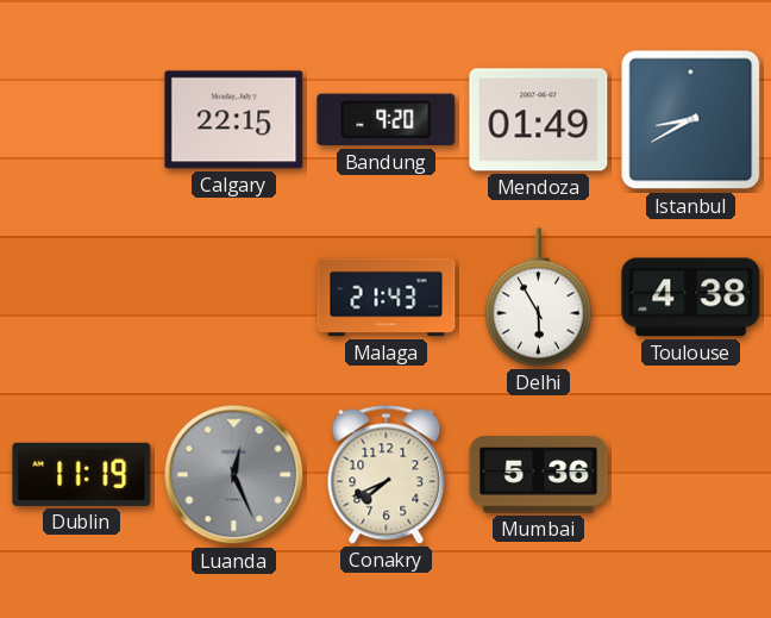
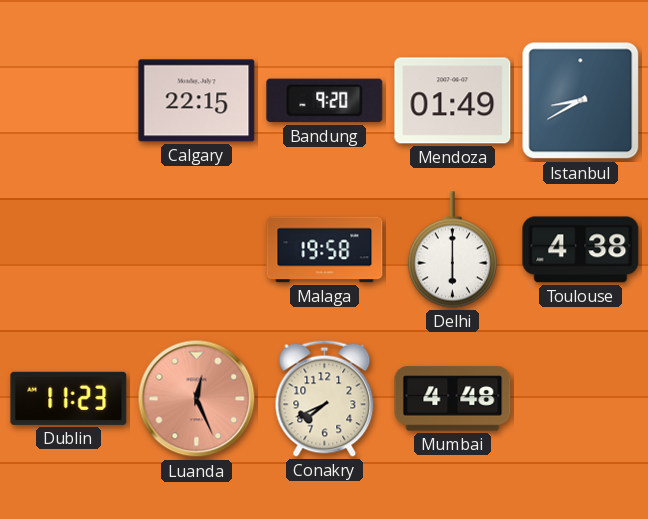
Malaga: 21:43 -> 19:58 (325, 250)
Delhi: 5:55 -> 6:00 (452, 250)
Dublin: 11:19 -> 11:23 (69, 398)
Luanda dial: grey -> salmon (197, 399)
Mumbai: 5:36 -> 4:48 (453, 399)
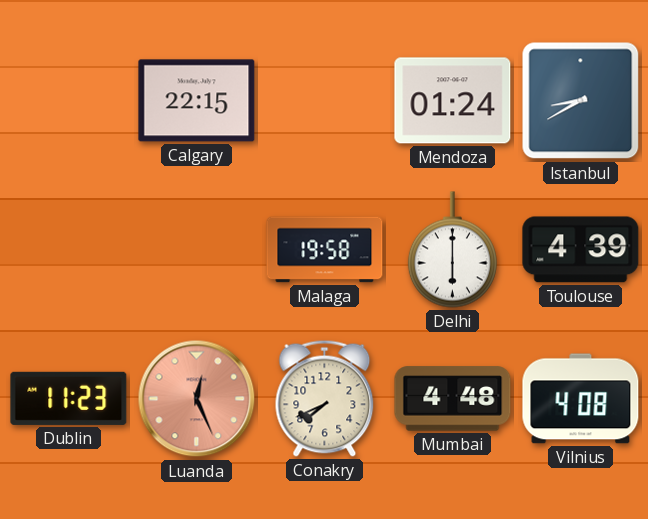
Bandung: 9:20 -> none (325, 101)
Mendoza: 01:49 -> 01:24 (453, 101)
Toulouse: 4:38 -> 4:39 (581, 250)
Vilnius: none -> 4:08 (581, 399)
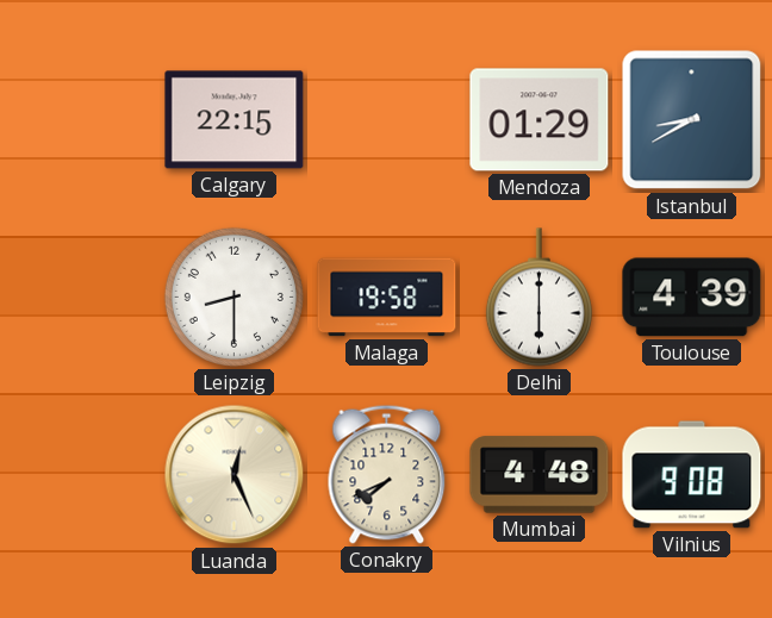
Mendoza: 01:24 -> 01:29 (540, 120)
Leipzig: none -> 8:30 (234, 296)
Dublin: 11:23 -> none (69, 398)
Luanda dial: salmon -> cream (235, 475)
Vilnius: 4:08 -> 9:08 (692, 475)
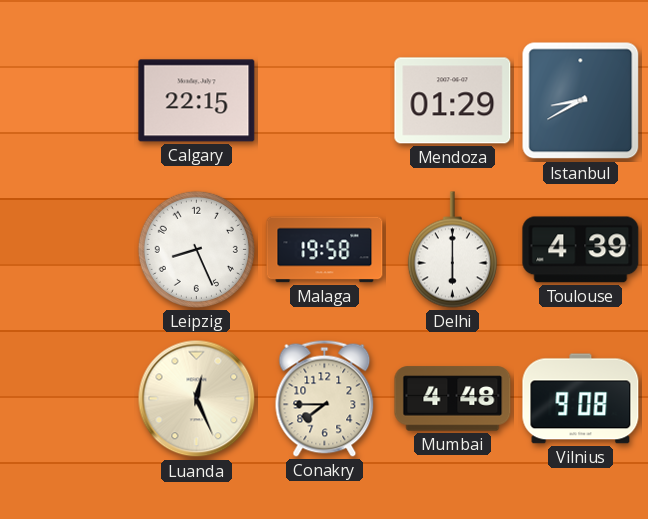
Leipzig: 8:30 -> 8:26 (196, 249)
Conakry: 7:41 -> 7:45 (325, 398)
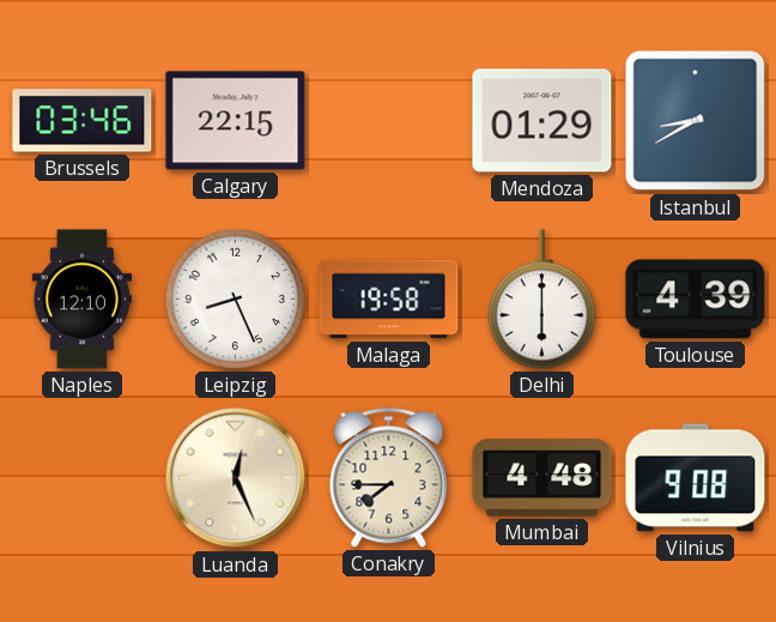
Brussels: none -> 03:46 (83, 121)
Naples: none -> 12:10 (81, 300)
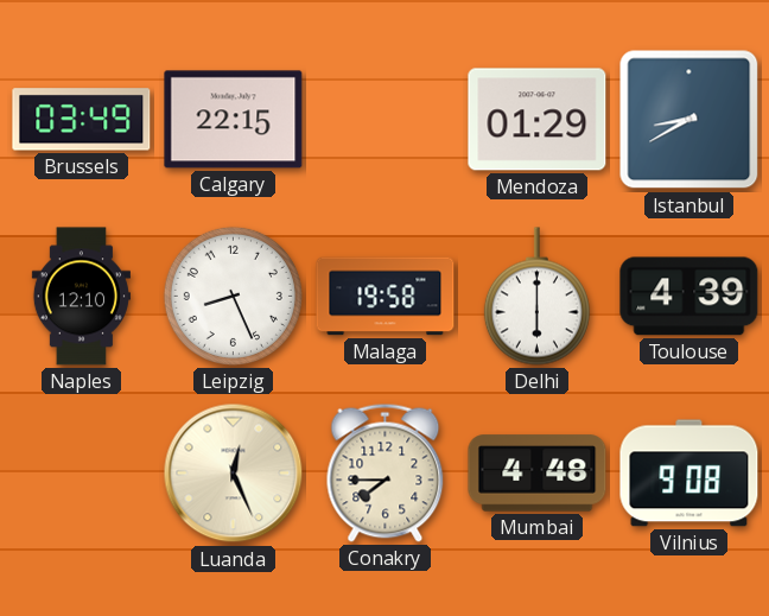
Brussels: 03:46 -> 03:49 (82, 120)
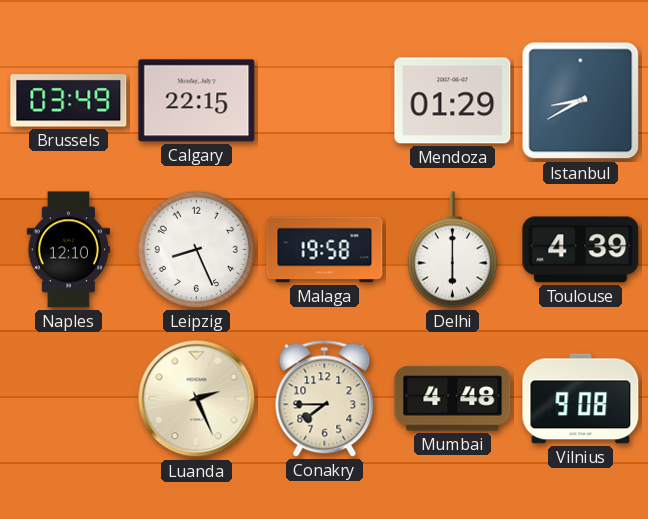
Luanda: 12:26 -> 2:26 (197, 399)
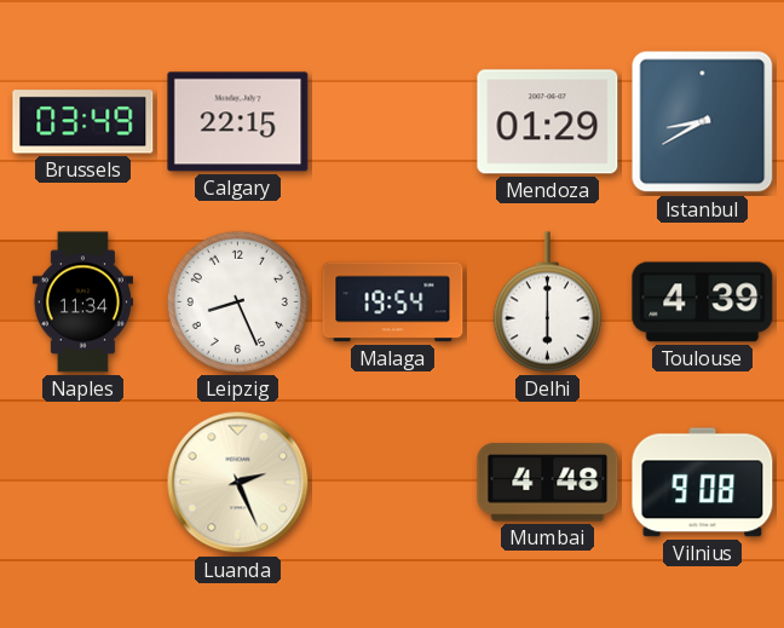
Naples: 12:10 -> 11:34 (82, 303)
Malaga: 19:58 -> 19:54 (393, 303)
Conakry: 7:45 -> none (325, 398)
